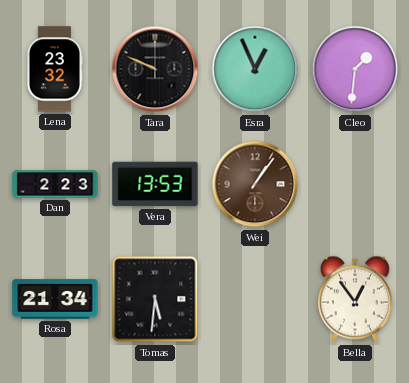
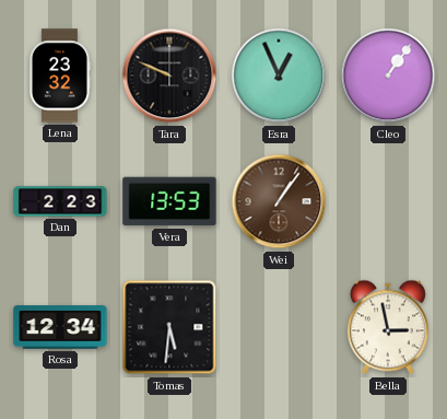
Cleo: 1:31 -> 1:06 (388, 75)
Rosa: 21:34 -> 12:34 (60, 327)
Bella: 12:54 -> 2:58 (388, 327)
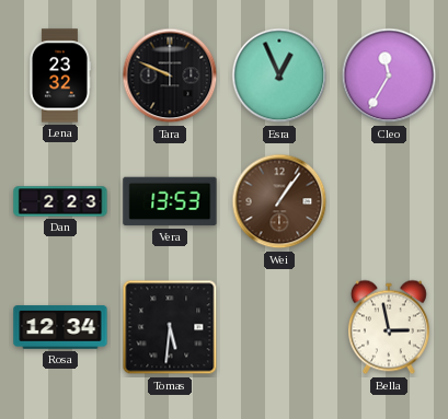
Cleo: 1:06 -> 11:35 (389, 75)
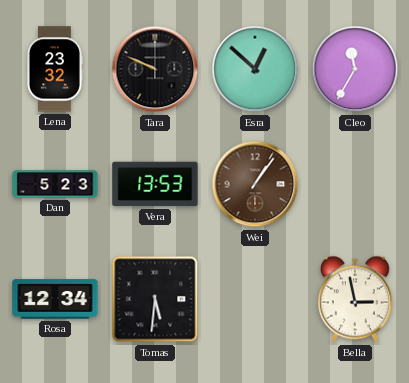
Esra: 12:56 -> 12:52 (255, 69)
Dan: 2:23 -> 5:23 (55, 184)
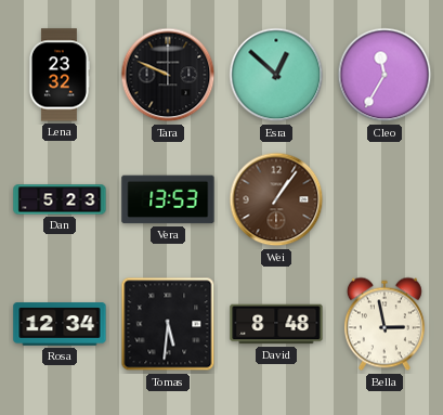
David: none -> 8:48 (276, 324)
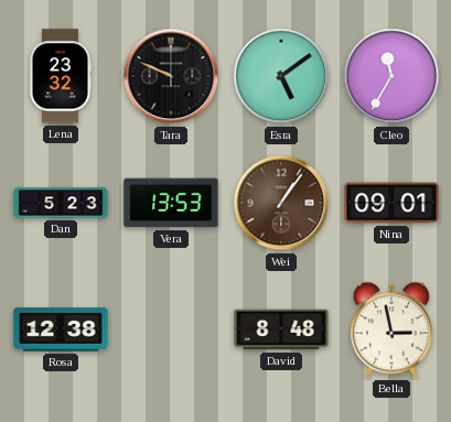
Esra: 12:52 -> 5:09 (281, 76)
Nina: none -> 09:01 (391, 203)
Rosa: 12:34 -> 12:38 (61, 329)
Tomas: 5:31 -> none (168, 324)
